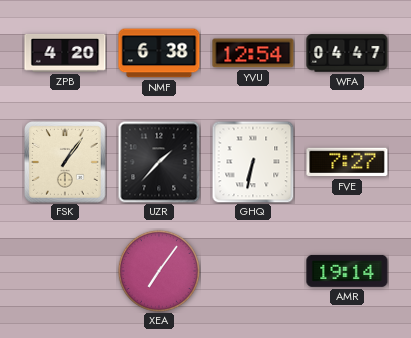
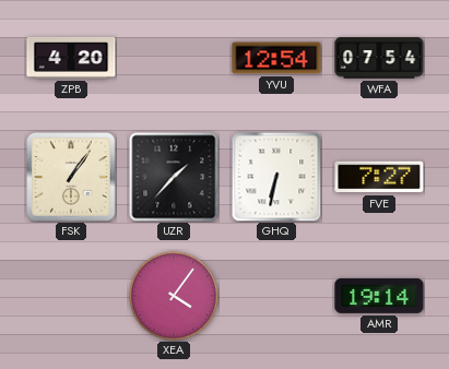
NMF: 6:38 -> none (159, 53)
WFA: 04:47 -> 07:54 (379, 58)
XEA: 7:06 -> 4:06 (174, 296)
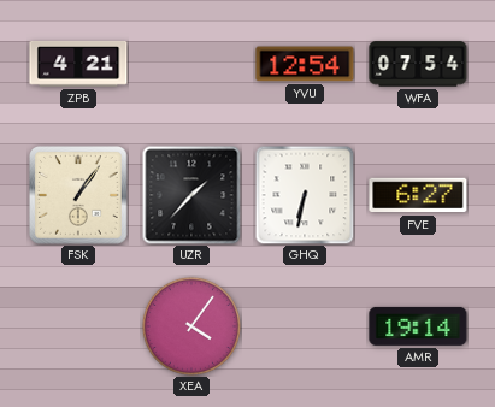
ZPB: 4:20 -> 4:21 (78, 64)
FVE: 7:27 -> 6:27 (418, 195)
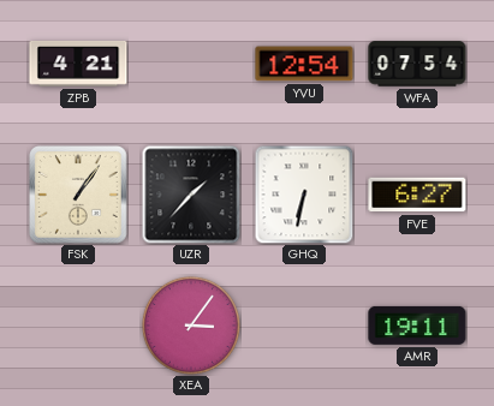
XEA: 4:06 -> 3:06 (191, 326)
AMR: 19:14 -> 19:11 (417, 326)
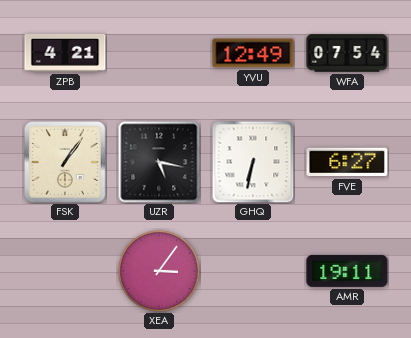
YVU: 12:54 -> 12:49 (253, 53)
UZR: 1:37 -> 5:17 (159, 162)
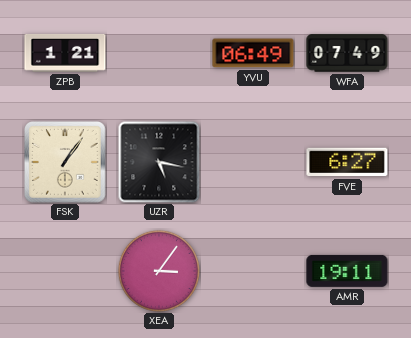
ZPB: 4:21 -> 1:21 (65, 53)
YVU: 12:49 -> 06:49 (253, 53)
WFA: 07:54 -> 07:49 (347, 53)
GHQ: 6:32 -> none (253, 162)
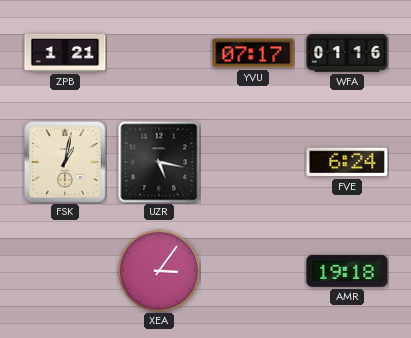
YVU: 06:49 -> 07:17 (253, 53)
WFA: 07:49 -> 01:16 (347, 53)
FSK: 1:06 -> 1:02 (66, 163)
FVE: 6:27 -> 6:24 (347, 162)
AMR: 19:11 -> 19:18 (347, 271)
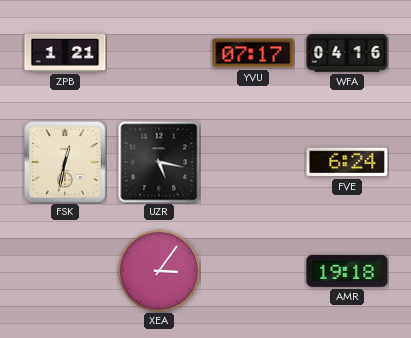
WFA: 01:16 -> 04:16 (347, 53)
FSK: 1:02 -> 12:32 (66, 163)
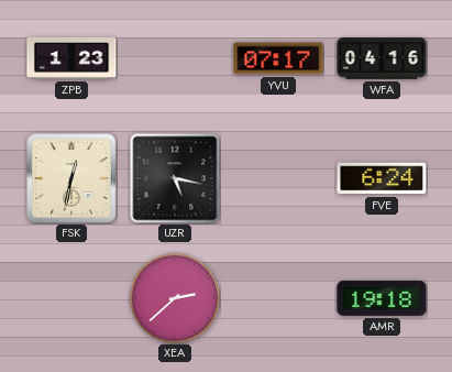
ZPB: 1:21 -> 1:23 (71, 58)
XEA: 3:06 -> 2:38 (175, 298)
